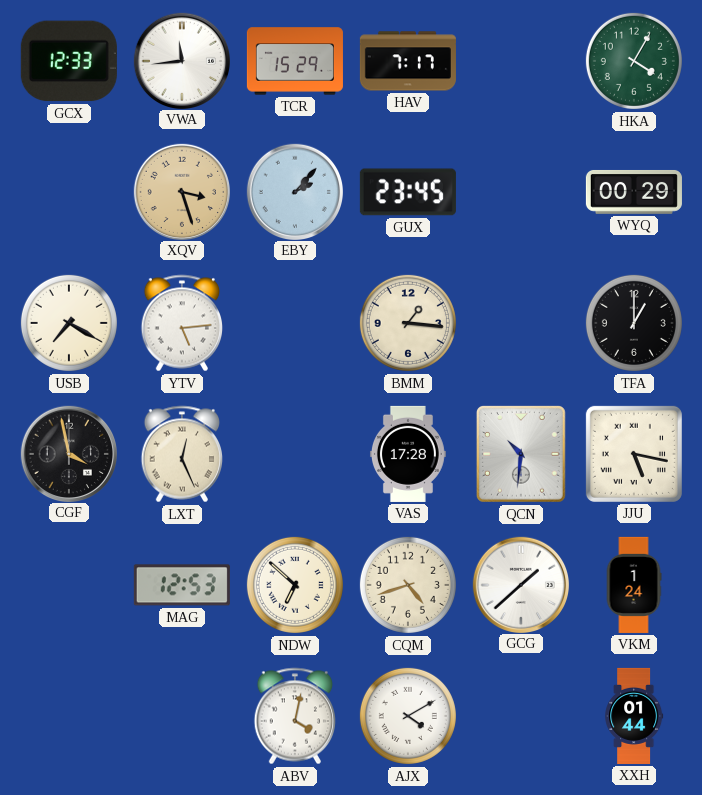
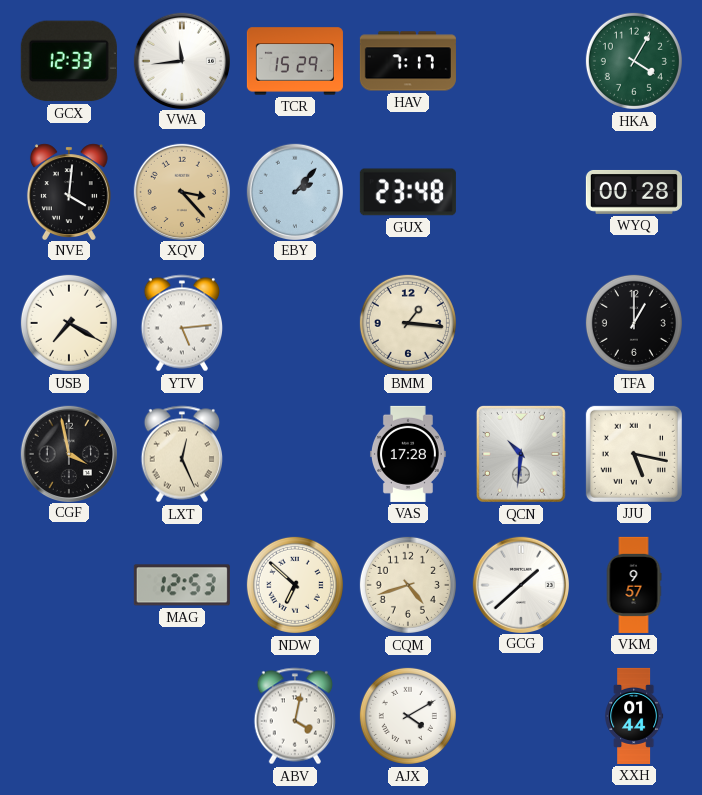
NVE: none -> 4:01 (69, 191)
XQV: 3:27 -> 3:23 (181, 191)
GUX: 23:45 -> 23:48 (408, 192)
WYQ: 00:29 -> 00:28 (634, 192)
VKM: 1:24 -> 9:57 (634, 585)
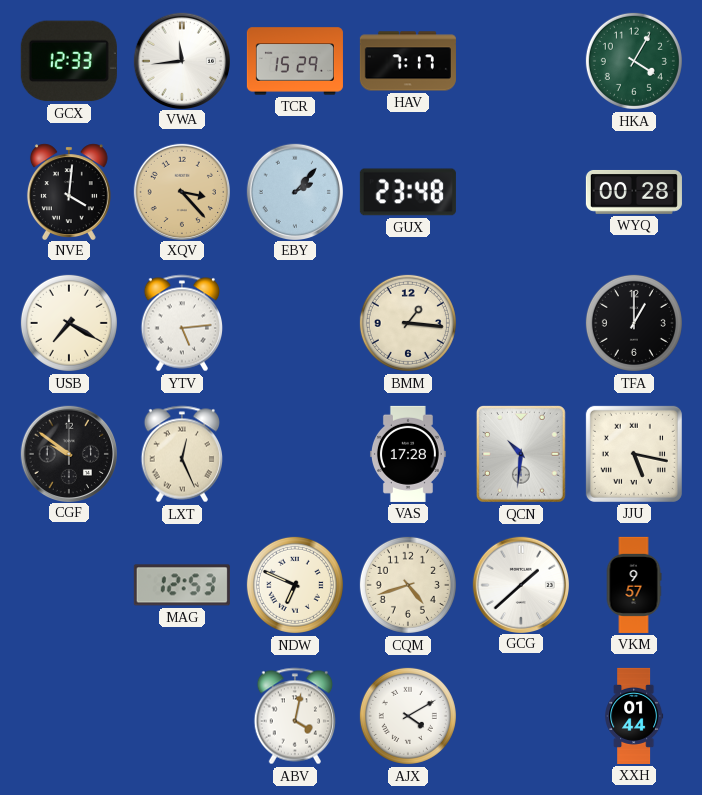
CGF: 3:58 -> 9:51 (68, 453)
NDW: 6:52 -> 6:49 (295, 585)
